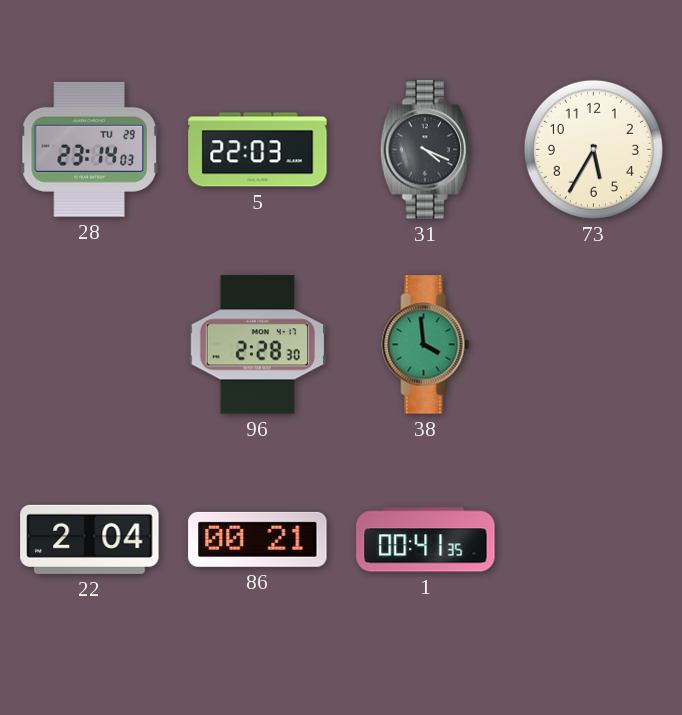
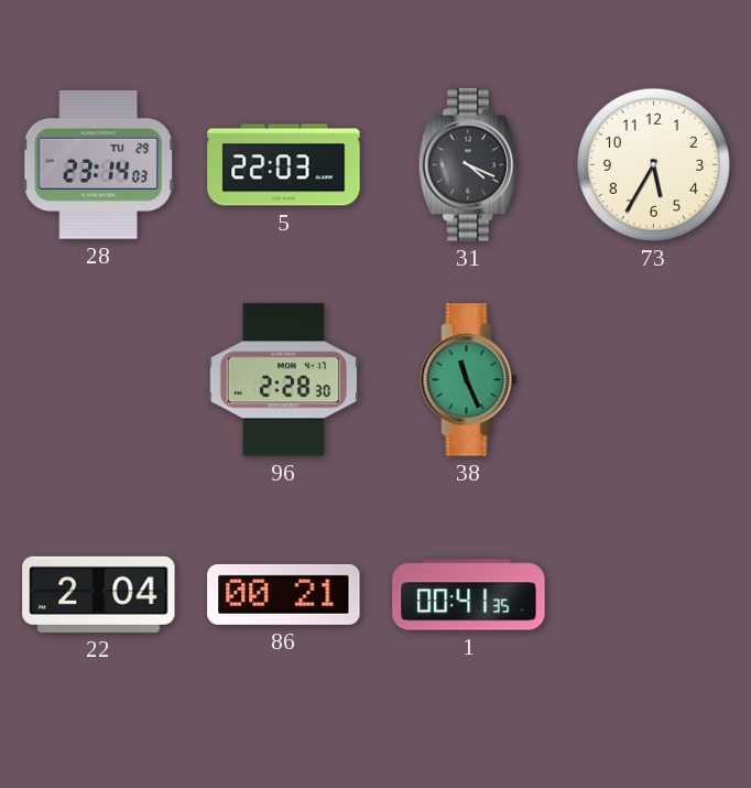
38: 3:59 -> 11:26 (469, 380)
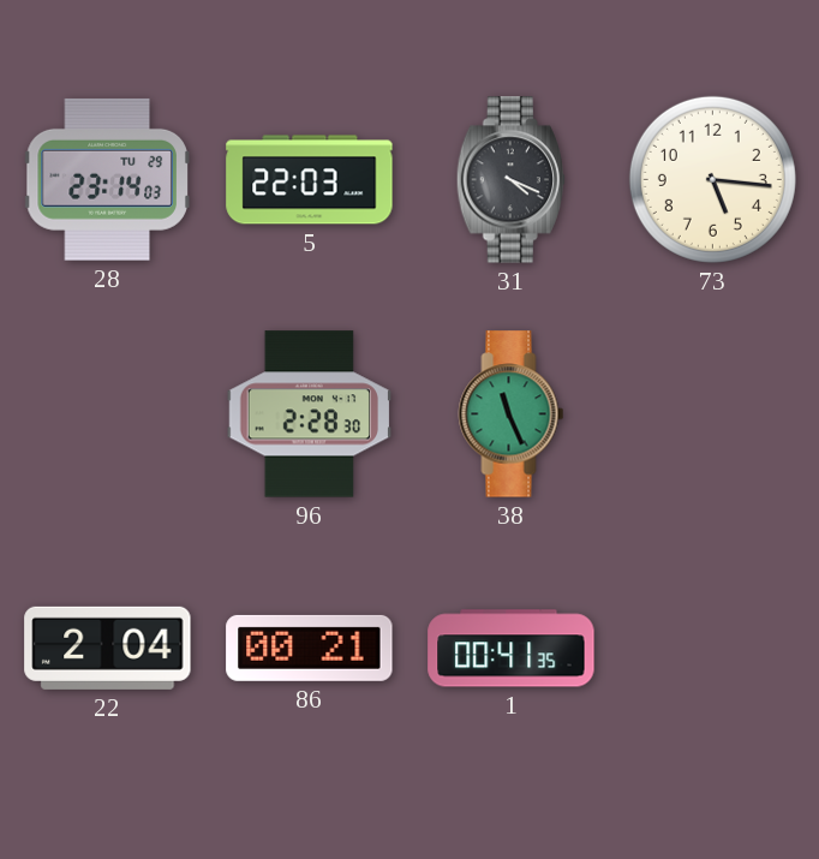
73: 5:35 -> 5:16 (712, 179)
